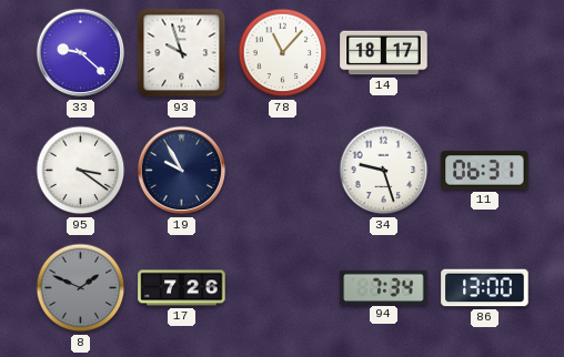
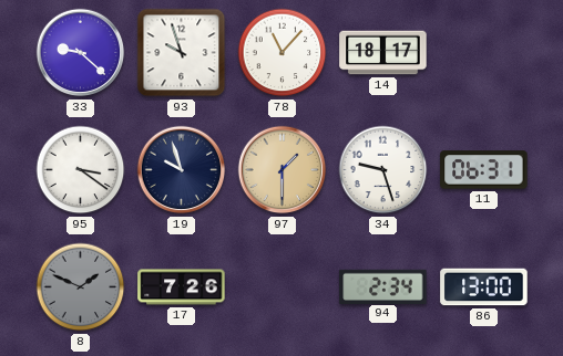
19: 9:55 -> 9:57 (182, 170)
97: none -> 1:30 (283, 170)
94: 7:34 -> 2:34 (383, 286)
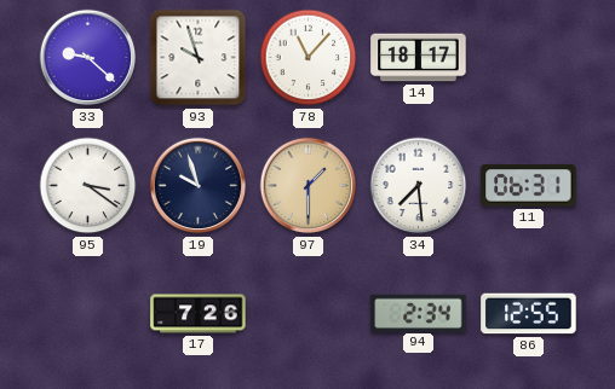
34: 9:27 -> 7:29 (419, 186)
8: 1:49 -> none (81, 287)
86: 13:00 -> 12:55 (529, 314)
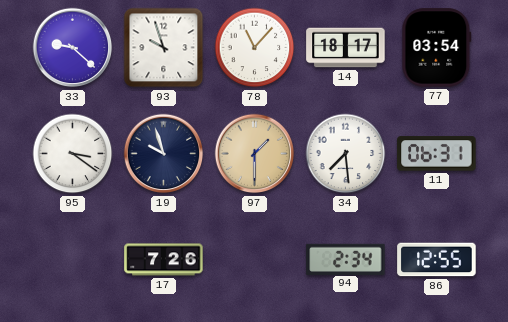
77: none -> 03:54 (437, 48)
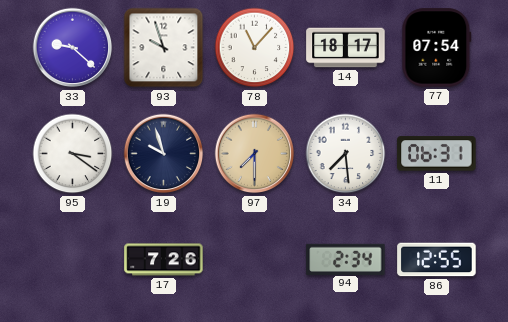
77: 03:54 -> 07:54 (437, 48)
97: 1:30 -> 7:30 (255, 154)
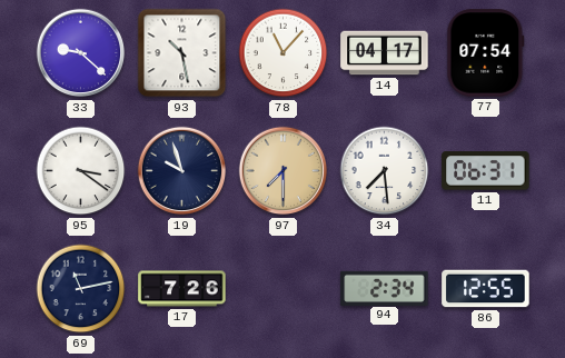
93: 9:57 -> 10:28 (182, 53)
14: 18:17 -> 04:17 (385, 53)
69: none -> 11:13 (81, 289)
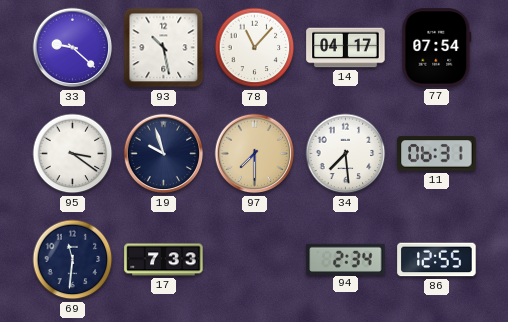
69: 11:13 -> 11:31 (73, 260)
17: 7:26 -> 7:33 (164, 260)
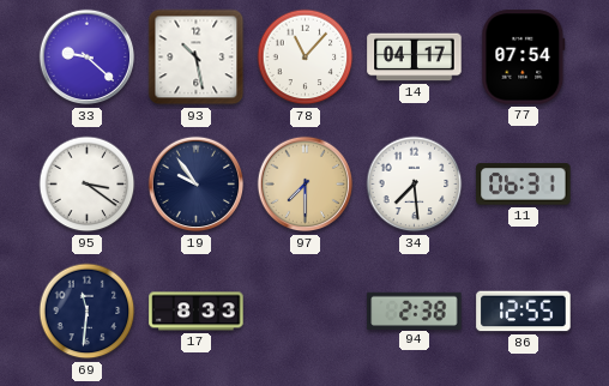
19: 9:57 -> 9:54 (197, 185)
17: 7:33 -> 8:33 (197, 312)
94: 2:34 -> 2:38 (415, 310)
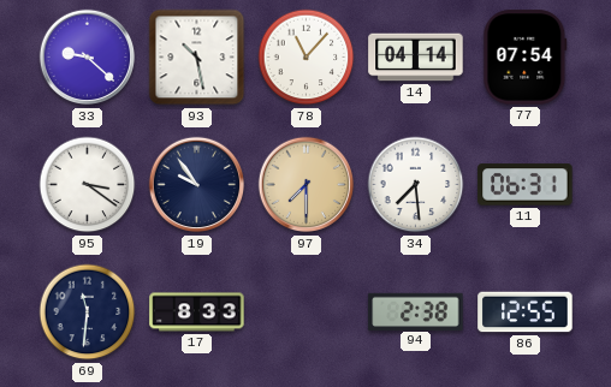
14: 04:17 -> 04:14 (416, 58)
